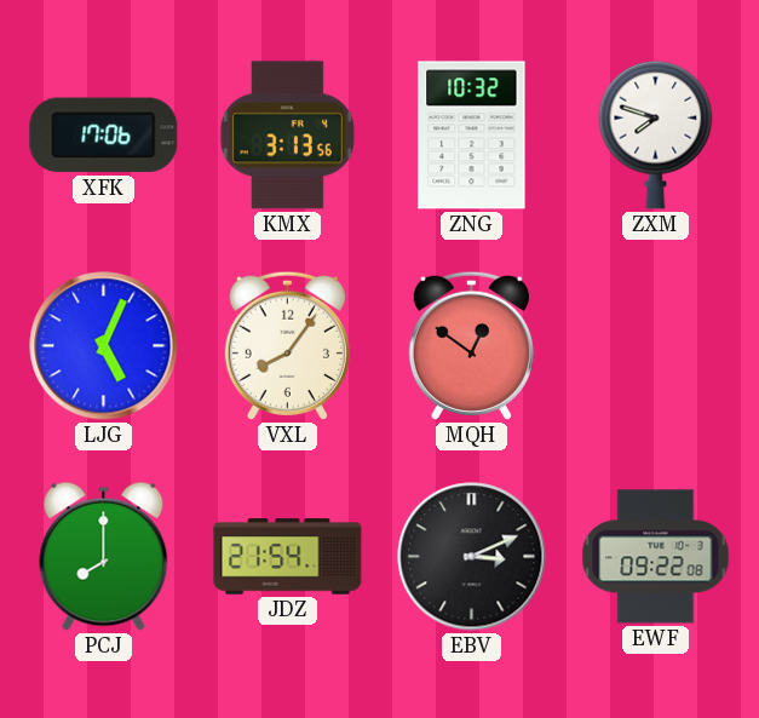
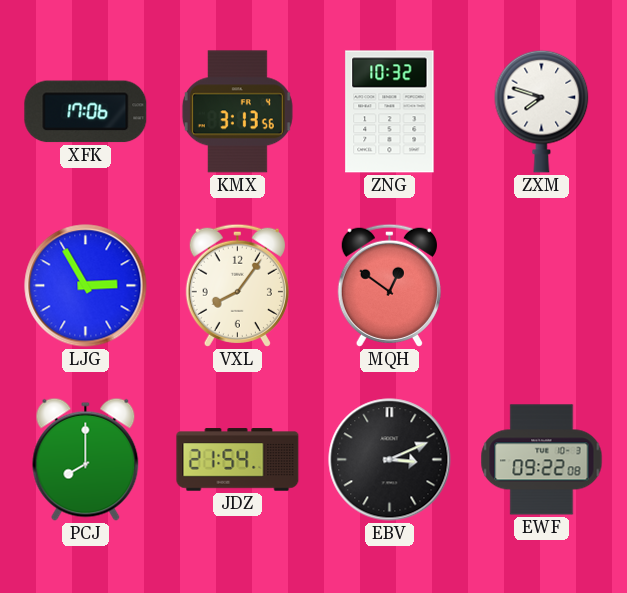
LJG: 5:04 -> 2:55 (86, 286)
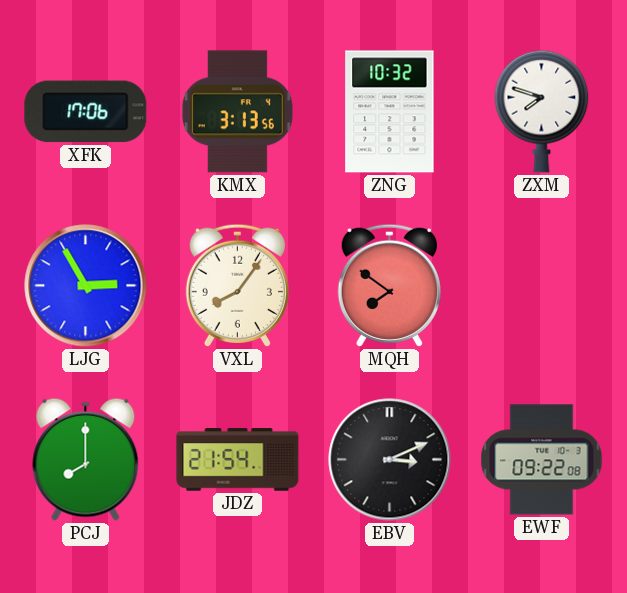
MQH: 12:51 -> 7:51 (389, 285)
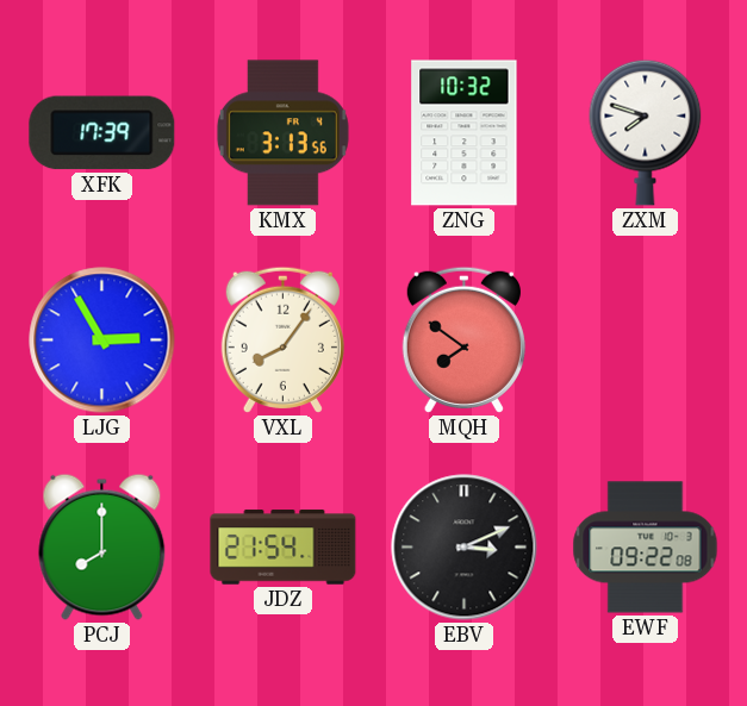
XFK: 17:06 -> 17:39 (102, 133)
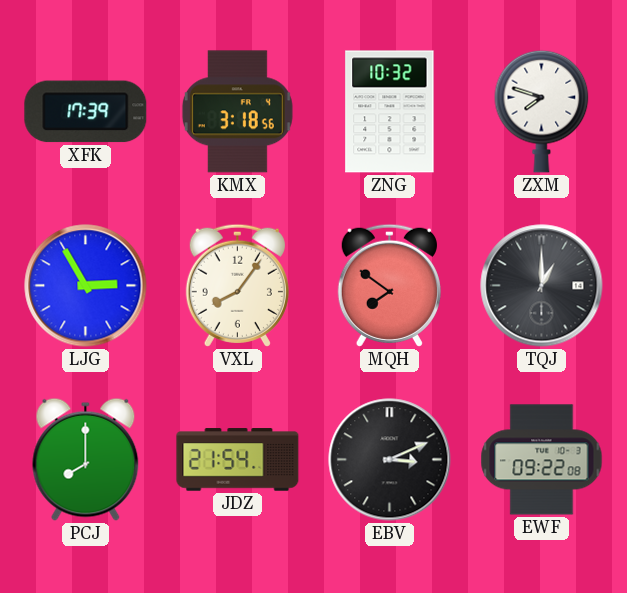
KMX: 3:13 -> 3:18 (237, 112)
TQJ: none -> 1:00 (542, 286)
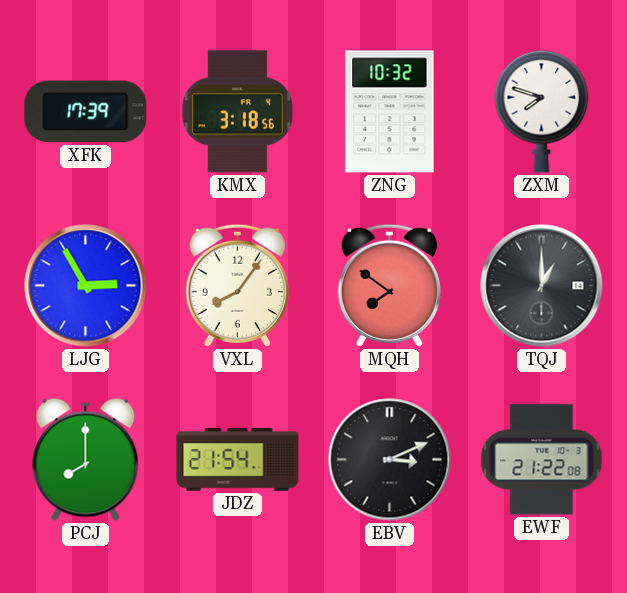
EWF: 09:22 -> 21:22 (542, 460)
